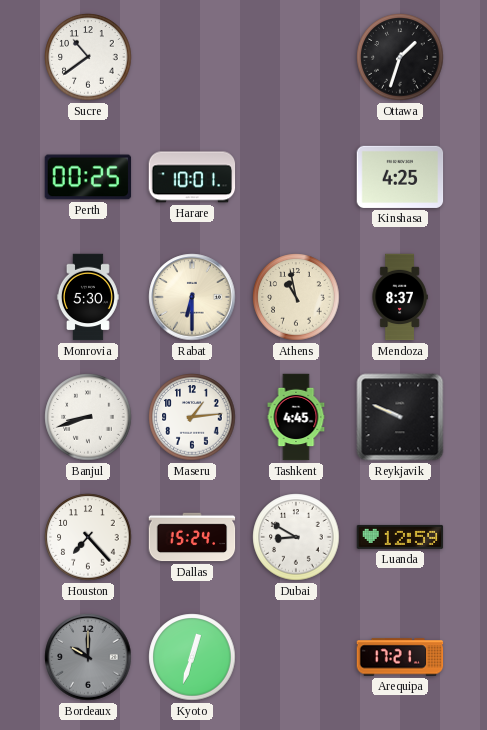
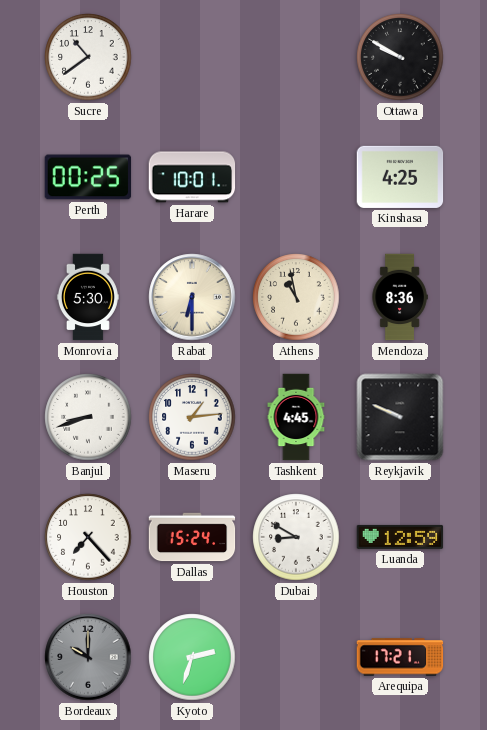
Ottawa: 1:33 -> 9:50 (400, 57)
Mendoza: 8:37 -> 8:36 (400, 297)
Kyoto: 12:33 -> 2:33 (192, 657)
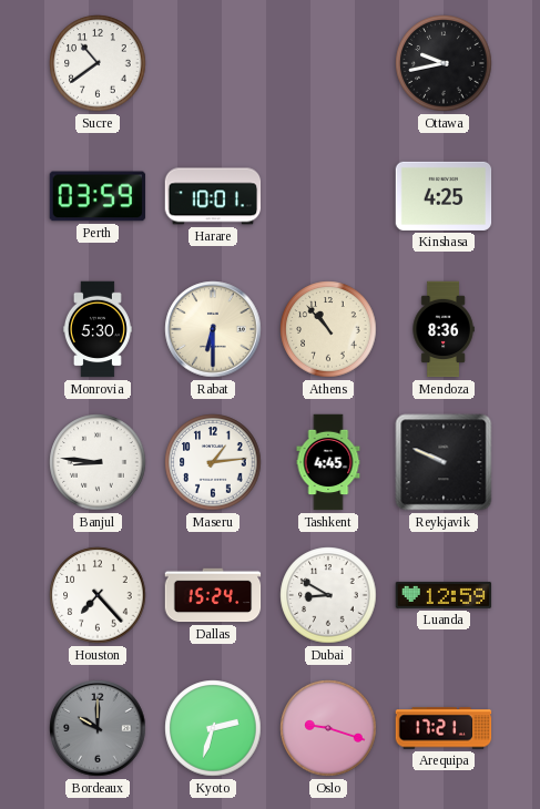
Ottawa: 9:50 -> 9:43 (444, 63)
Perth: 00:25 -> 03:59 (98, 196)
Athens: 10:58 -> 10:53 (328, 329)
Banjul: 8:42 -> 8:46 (98, 462)
Oslo: none -> 9:18 (328, 728)
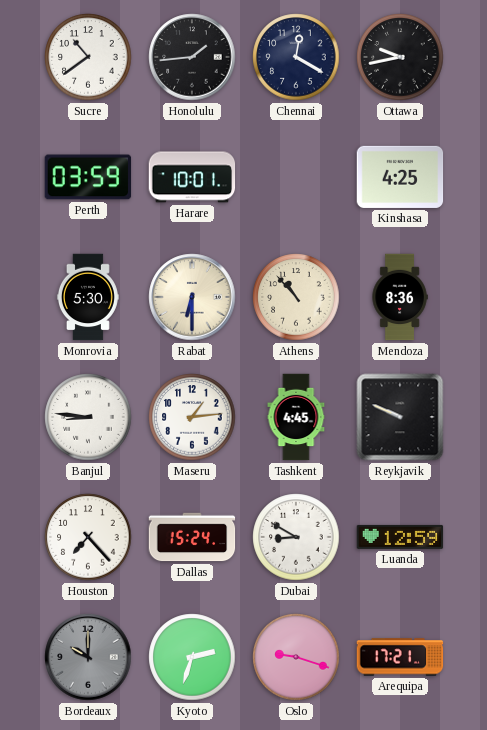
Honolulu: none -> 1:44 (192, 57)
Chennai: none -> 12:20 (296, 57)
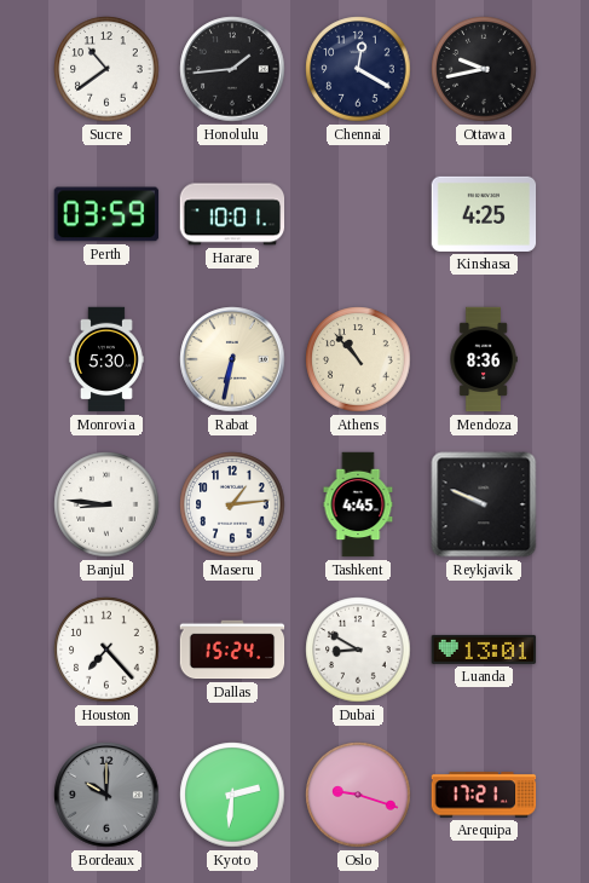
Rabat: 6:30 -> 6:32 (232, 359)
Luanda: 12:59 -> 13:01 (484, 650)
Kyoto: 2:33 -> 2:31 (232, 795)
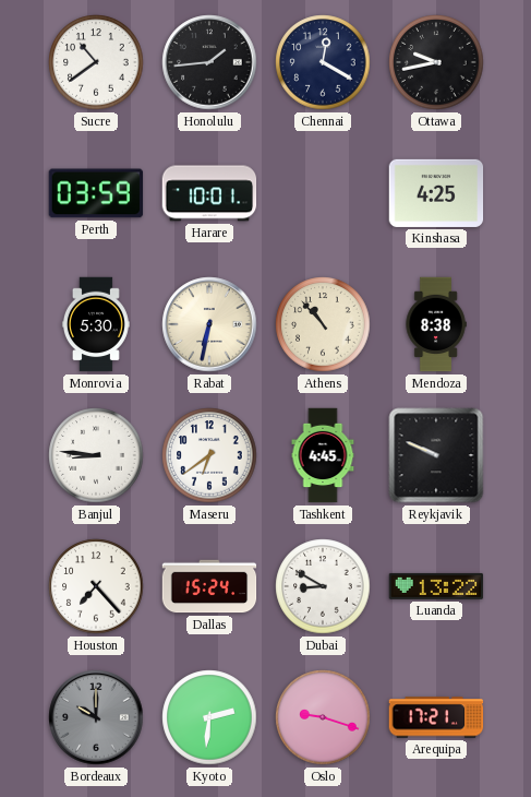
Mendoza: 8:36 -> 8:38 (436, 324)
Maseru: 1:14 -> 6:39 (209, 455)
Luanda: 13:01 -> 13:22 (436, 586)
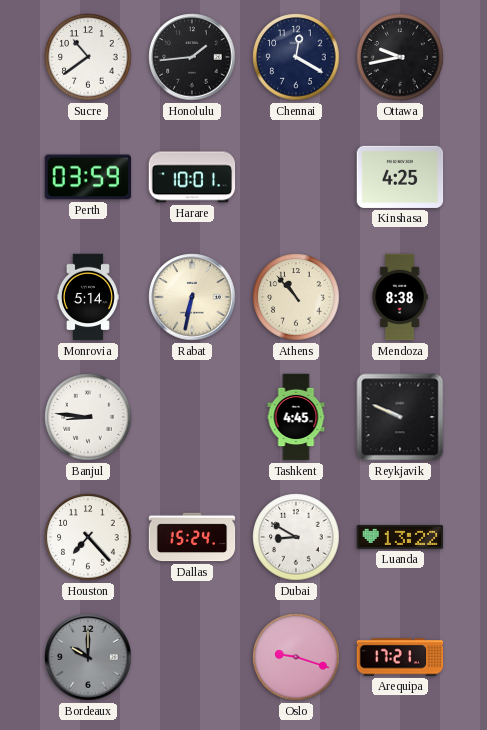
Monrovia: 5:30 -> 5:14 (88, 297)
Maseru: 6:39 -> none (209, 455)
Kyoto: 2:31 -> none (209, 717)
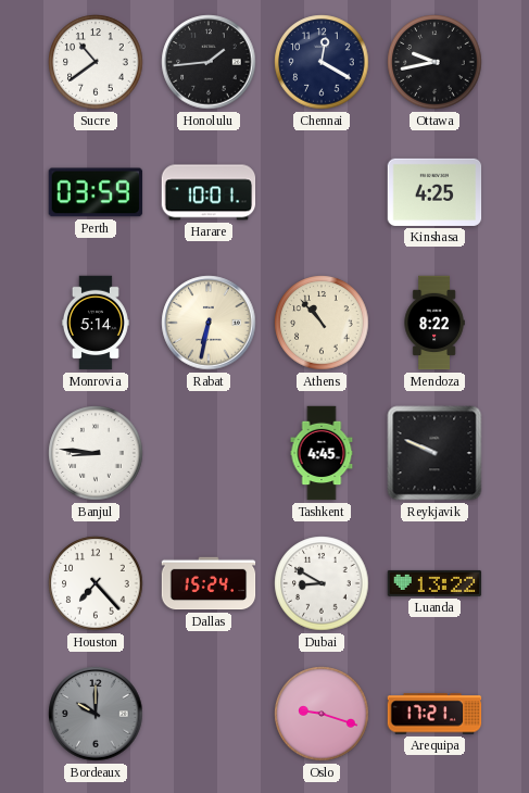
Mendoza: 8:38 -> 8:22 (434, 323)
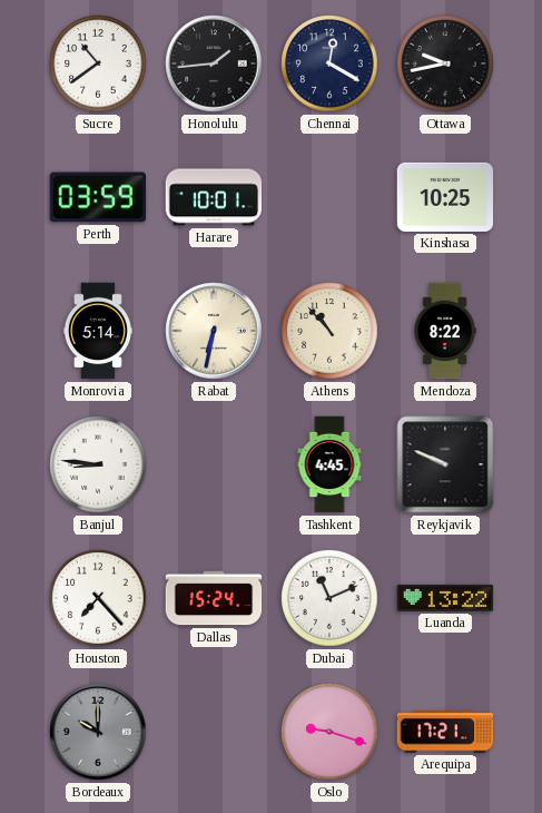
Kinshasa: 4:25 -> 10:25 (445, 197)
Dubai: 8:50 -> 11:11 (329, 598)
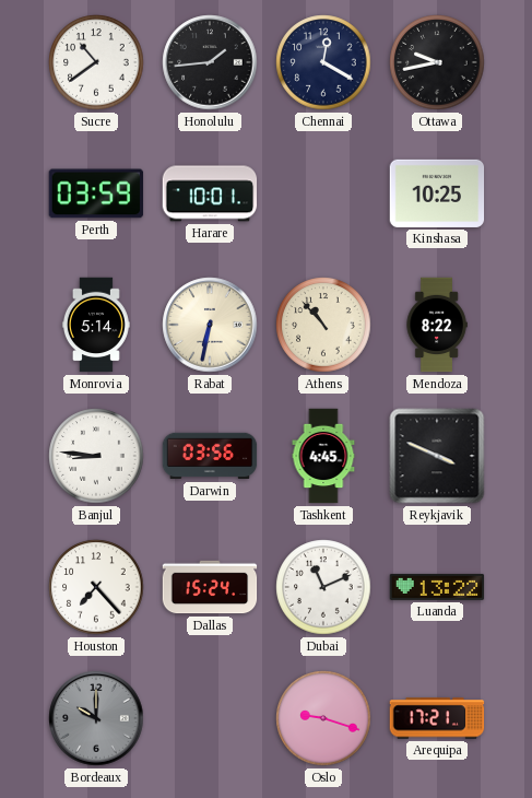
Darwin: none -> 03:56 (210, 456)
Reykjavik: 9:49 -> 3:49 (437, 456)
